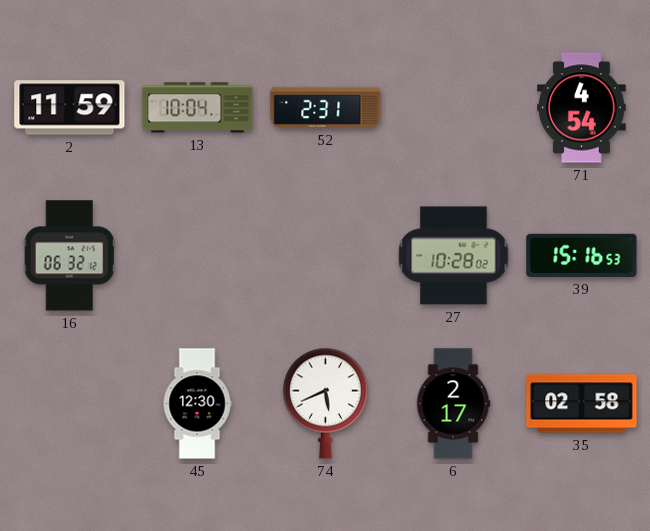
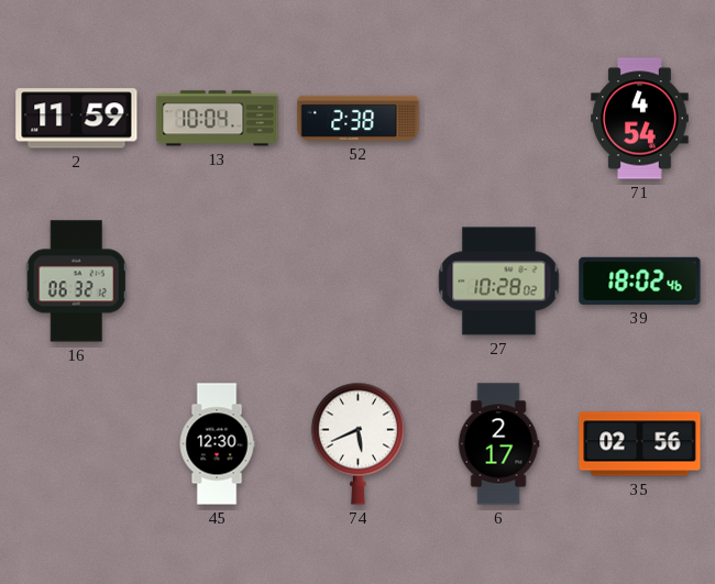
52: 2:31 -> 2:38 (359, 118)
39: 15:16 -> 18:02 (640, 280)
35: 02:58 -> 02:56 (640, 444)
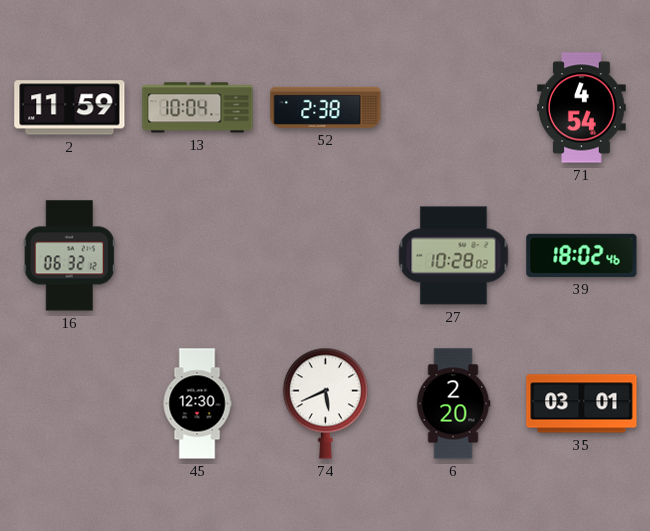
6: 2:17 -> 2:20 (453, 404)
35: 02:56 -> 03:01 (582, 404)
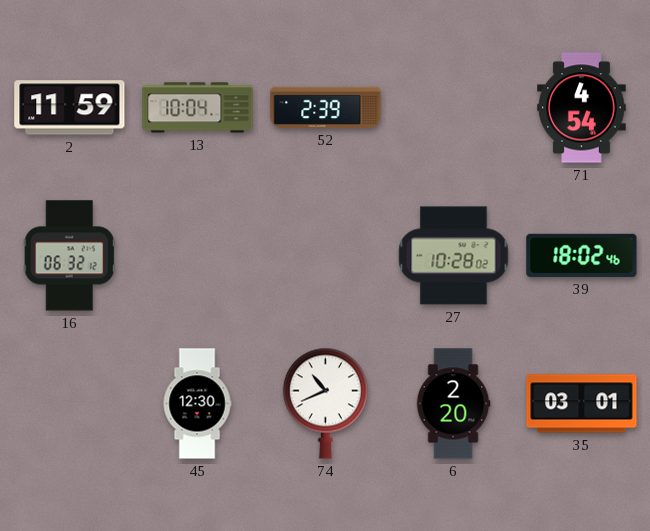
52: 2:38 -> 2:39 (326, 107)
74: 5:41 -> 10:41 (325, 403)
